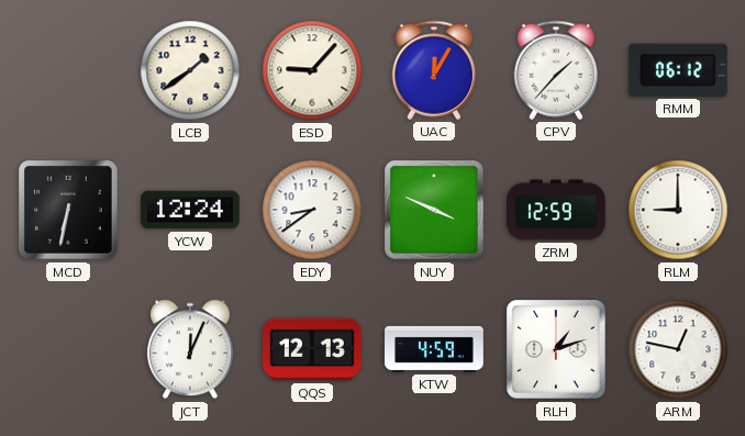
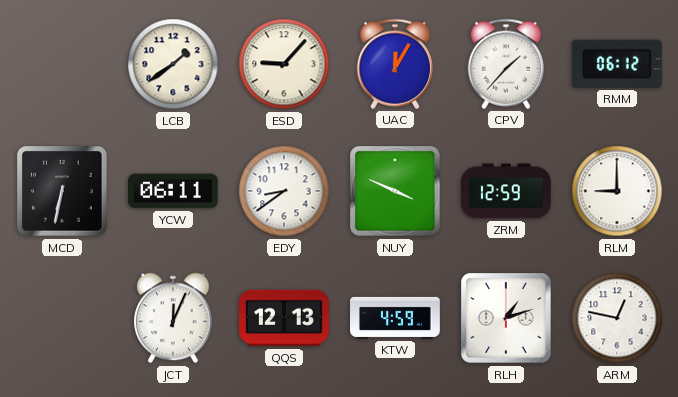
YCW: 12:24 -> 06:11 (174, 191)
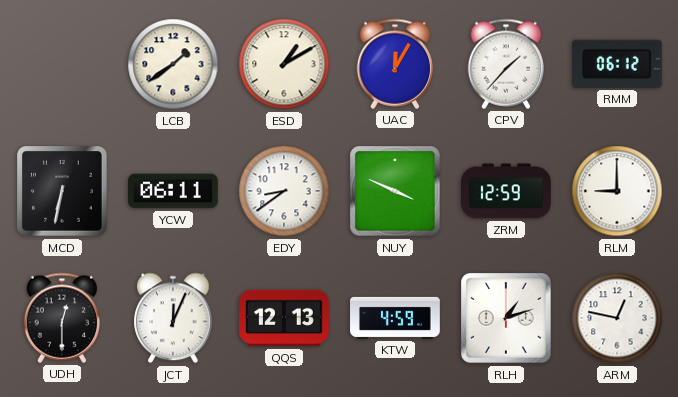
ESD: 9:07 -> 1:10 (284, 64)
UDH: none -> 12:30 (61, 318)
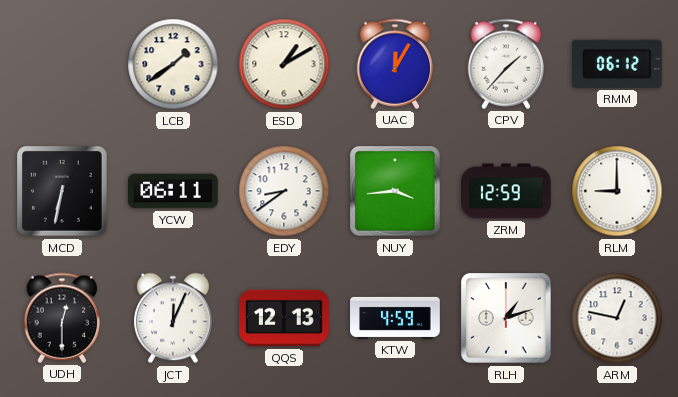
NUY: 3:49 -> 3:44 (395, 191)
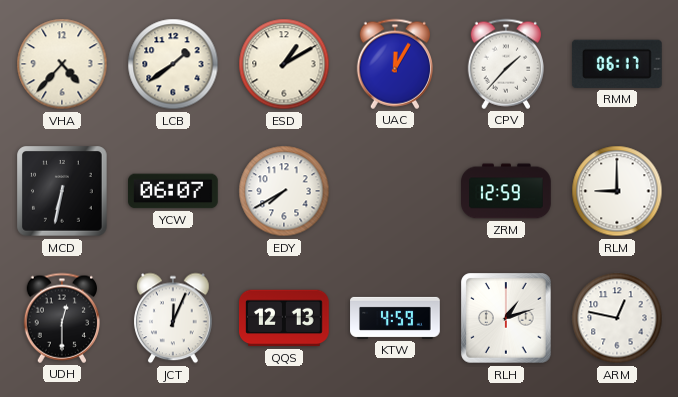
VHA: none -> 4:37 (62, 64)
RMM: 06:12 -> 06:17 (617, 64)
YCW: 06:11 -> 06:07 (174, 191)
EDY: 8:39 -> 7:40 (284, 191)
NUY: 3:44 -> none (395, 191)
